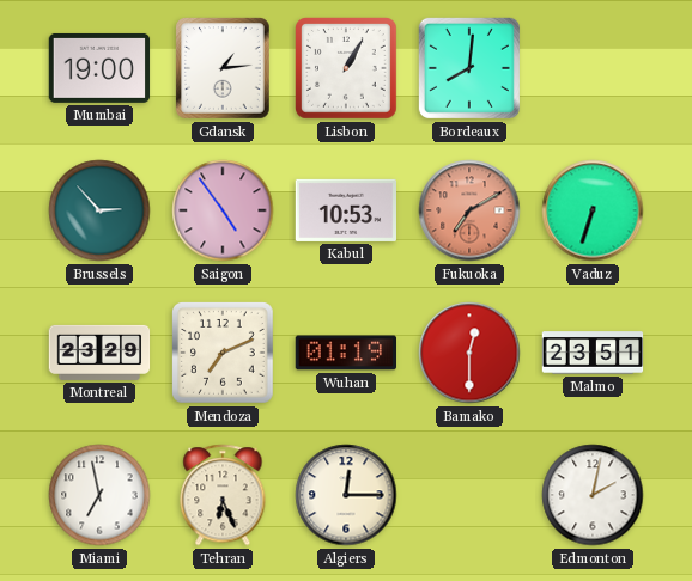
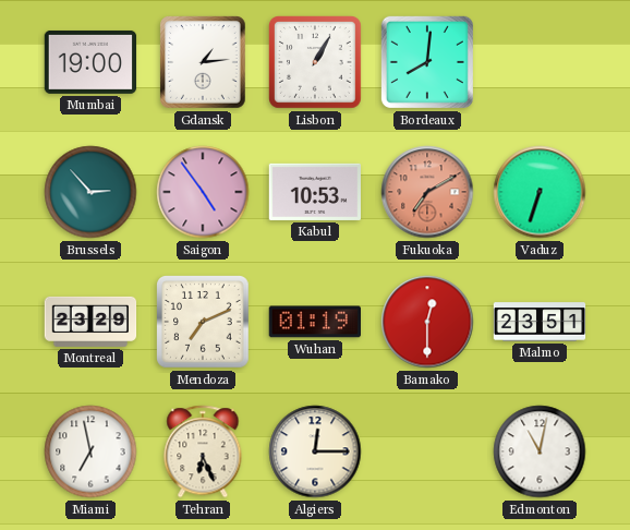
Edmonton: 2:02 -> 11:02 (540, 451)
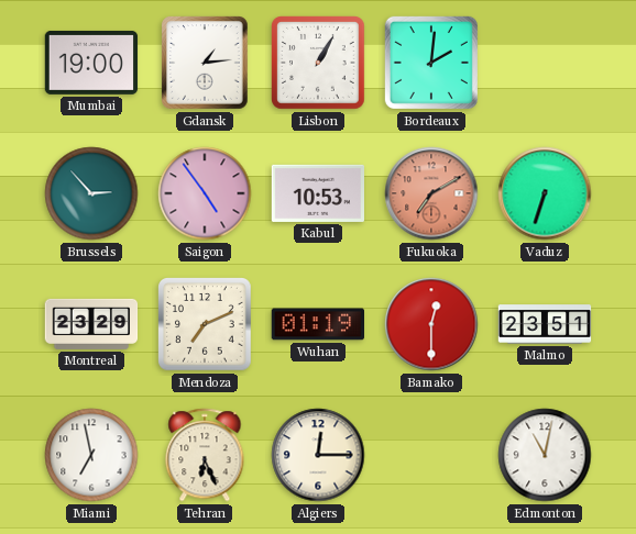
Bordeaux: 8:01 -> 2:01 (431, 63)
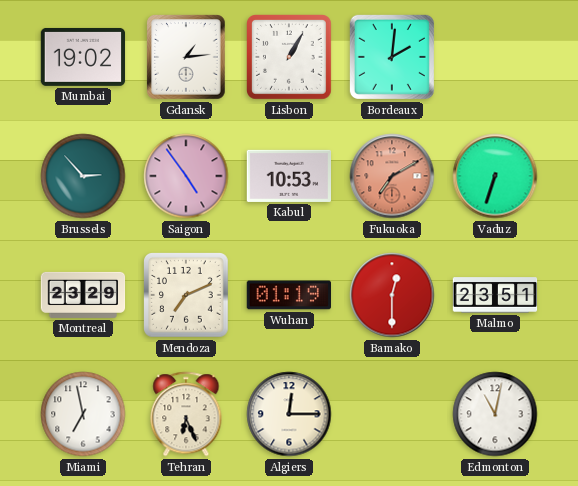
Mumbai: 19:00 -> 19:02 (83, 57)
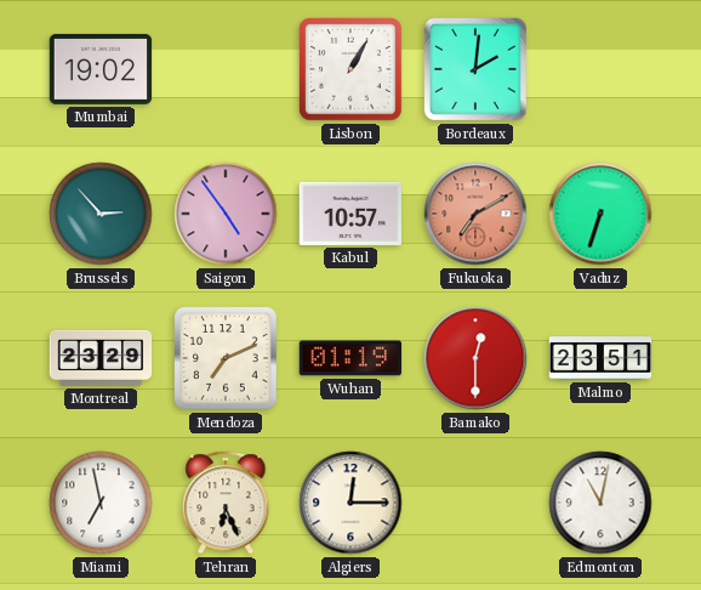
Gdansk: 1:14 -> none (187, 58)
Kabul: 10:53 -> 10:57 (350, 214)
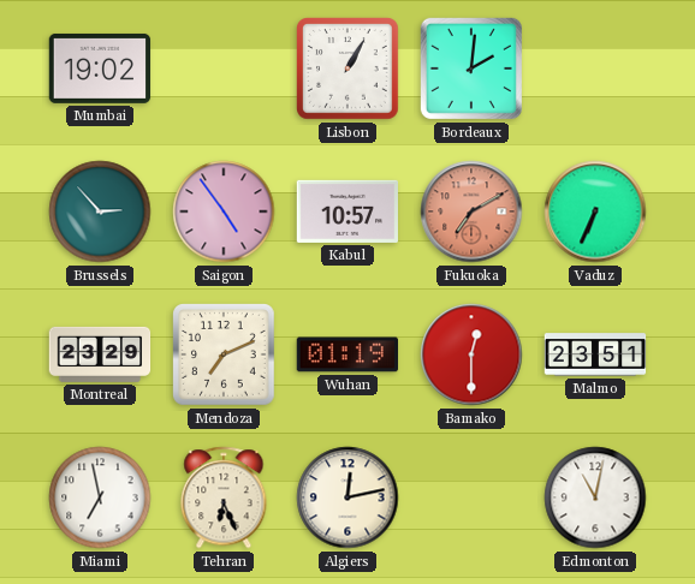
Vaduz: 6:33 -> 6:34 (595, 211)
Algiers: 12:15 -> 12:13 (348, 497)
